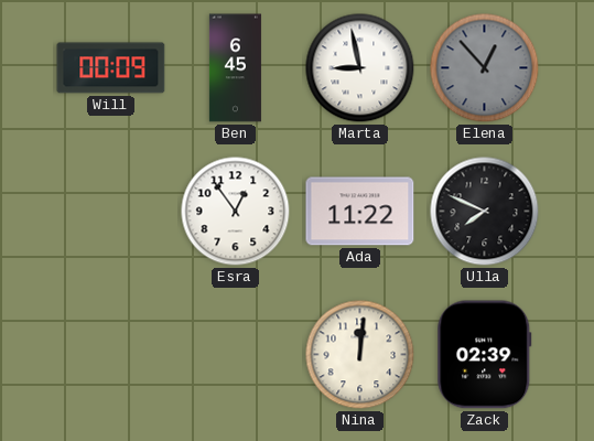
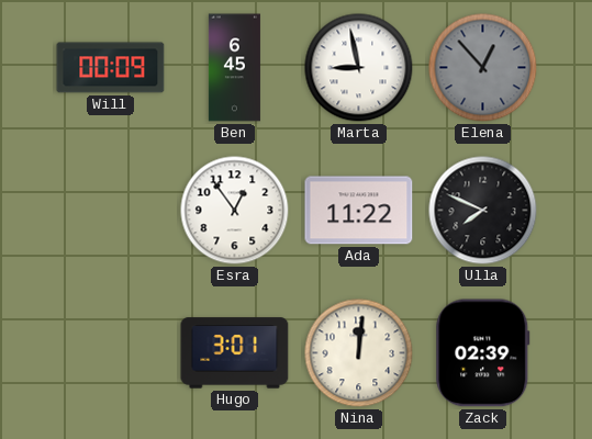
Hugo: none -> 3:01 (235, 353)
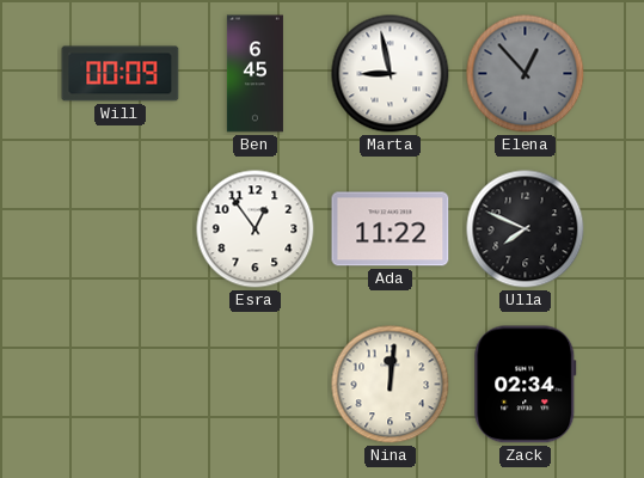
Hugo: 3:01 -> none (235, 353)
Zack: 02:39 -> 02:34 (526, 385)
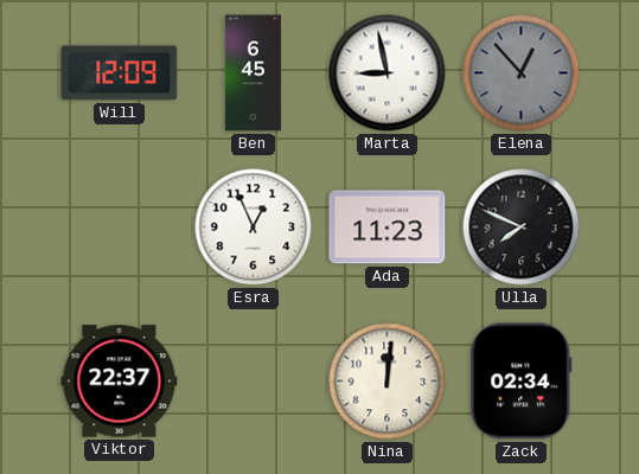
Will: 00:09 -> 12:09 (120, 73)
Esra: 12:54 -> 12:56 (254, 228)
Ada: 11:22 -> 11:23 (388, 228)
Viktor: none -> 22:37 (120, 382)
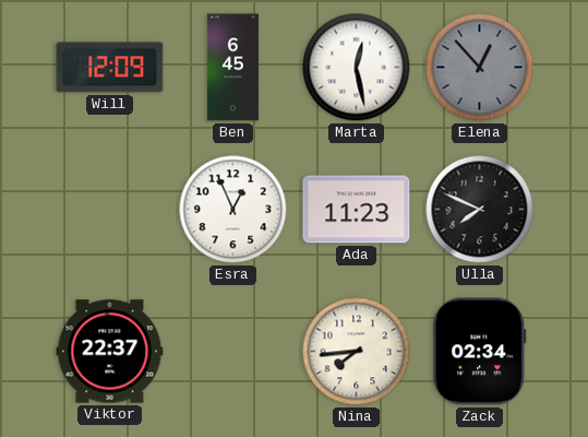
Marta: 8:58 -> 12:28 (357, 68)
Nina: 12:01 -> 7:44 (357, 352)
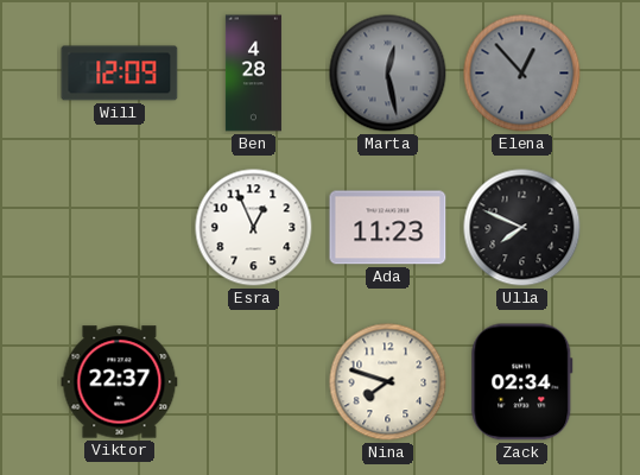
Ben: 6:45 -> 4:28 (253, 74)
Marta dial: white -> grey (388, 74)
Nina: 7:44 -> 7:48 (388, 382)
